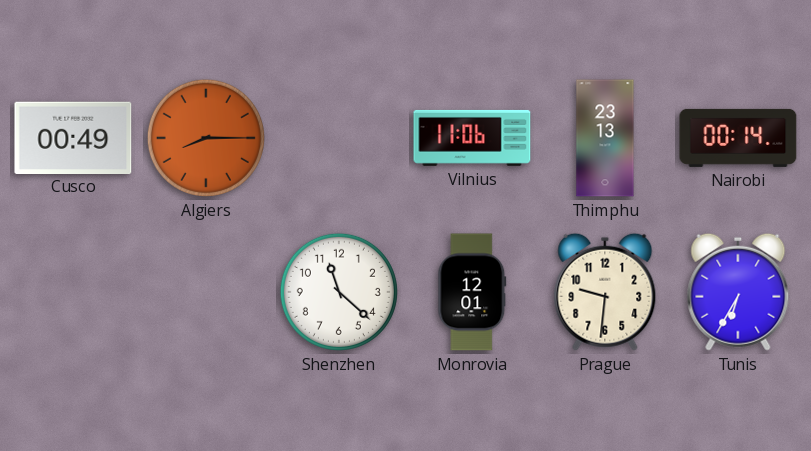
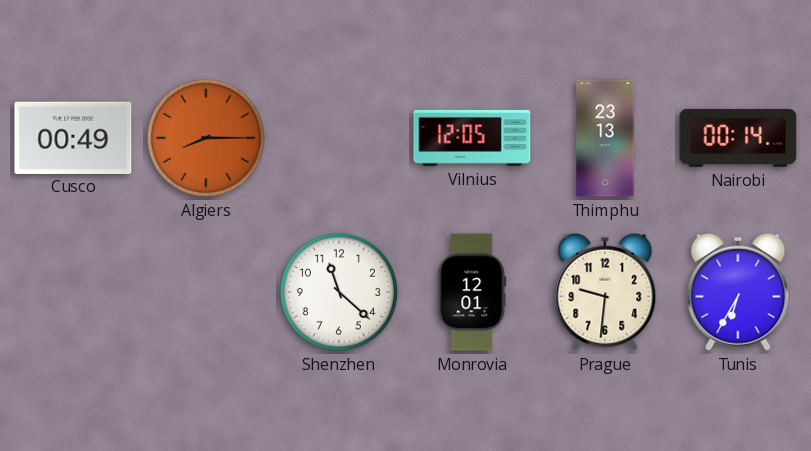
Vilnius: 11:06 -> 12:05 (472, 138)
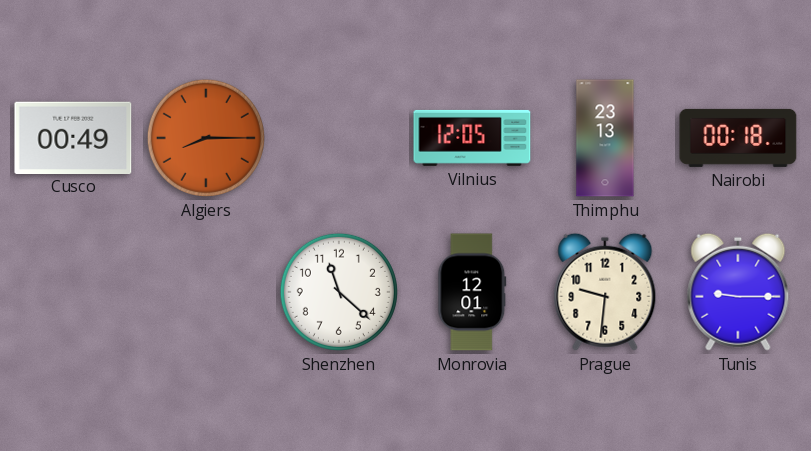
Nairobi: 00:14 -> 00:18 (738, 138)
Tunis: 6:35 -> 9:15 (738, 292)
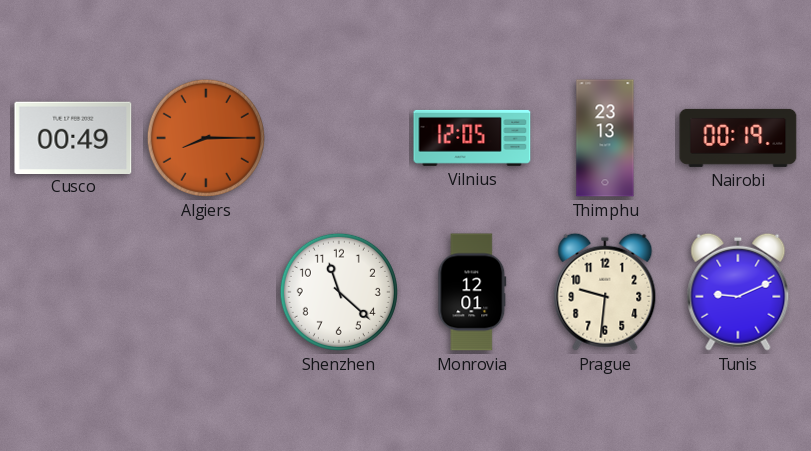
Nairobi: 00:18 -> 00:19 (738, 138)
Tunis: 9:15 -> 9:11 (738, 292)
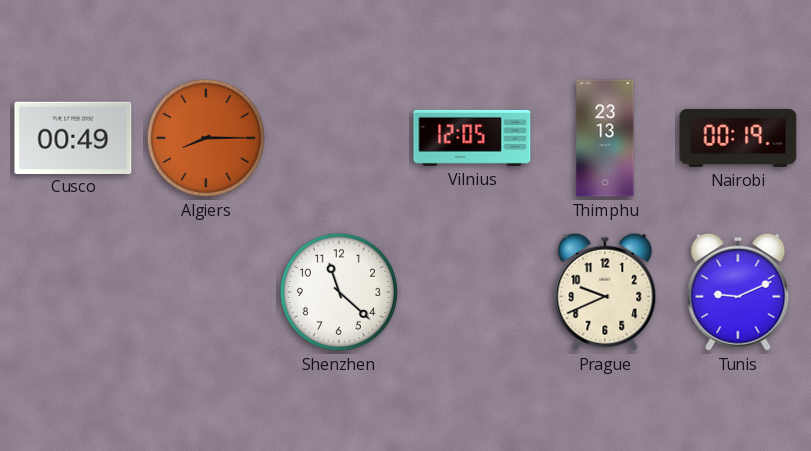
Monrovia: 12:01 -> none (472, 292)
Prague: 9:31 -> 9:41 (605, 292)
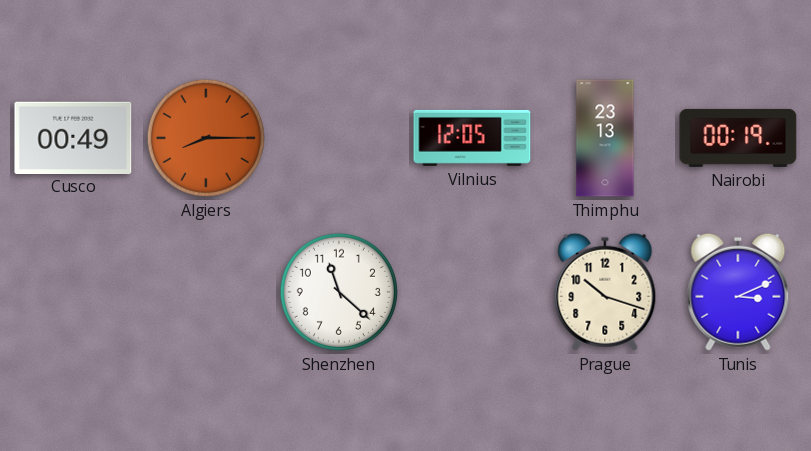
Prague: 9:41 -> 10:18 (605, 292)
Tunis: 9:11 -> 3:11 (738, 292)
